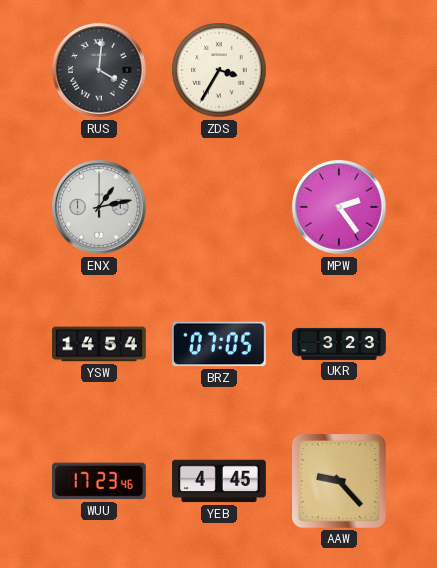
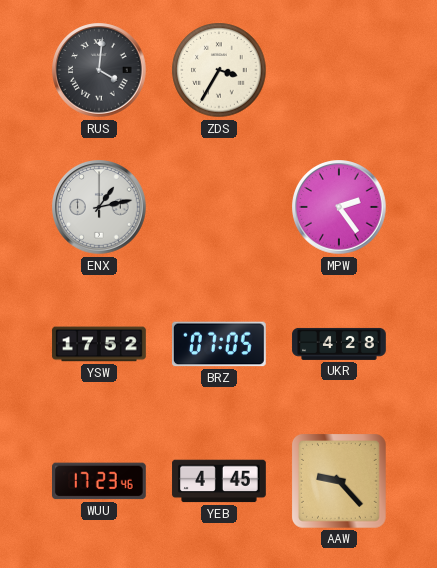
YSW: 14:54 -> 17:52 (99, 344)
UKR: 3:23 -> 4:28 (339, 344)
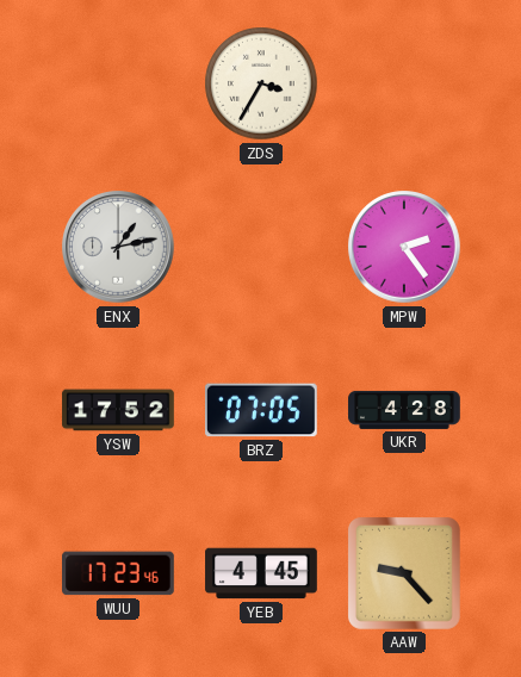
RUS: 4:01 -> none (99, 70)
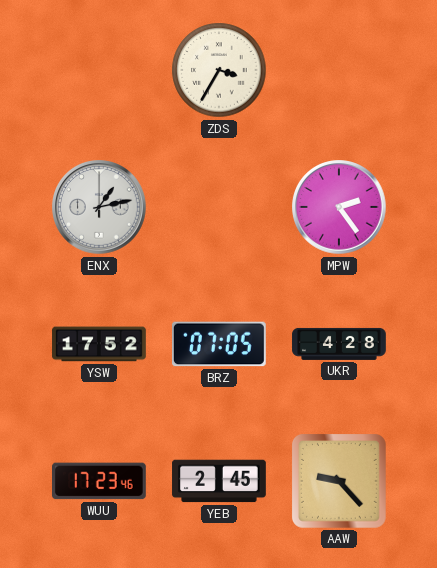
YEB: 4:45 -> 2:45 (219, 481)
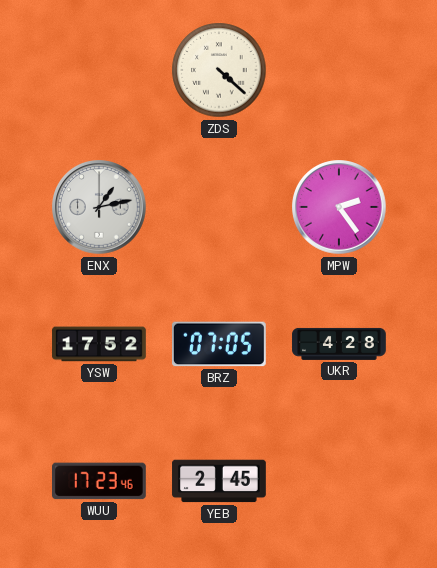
ZDS: 3:35 -> 4:22 (219, 70)
AAW: 9:23 -> none (339, 481)
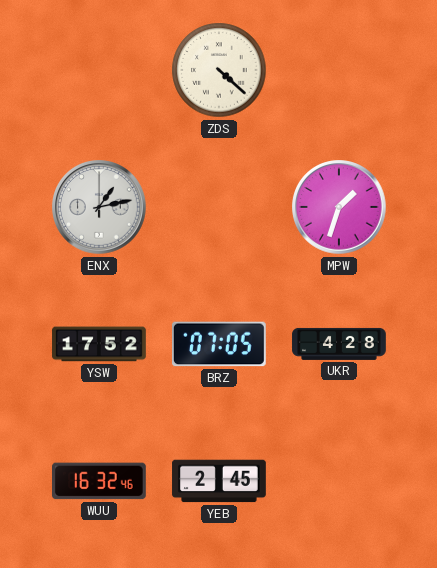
MPW: 2:24 -> 1:33 (339, 207)
WUU: 17:23 -> 16:32 (100, 481)
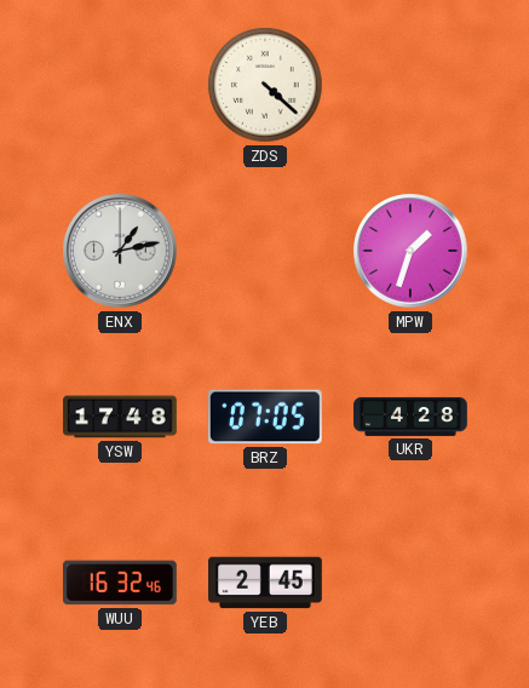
YSW: 17:52 -> 17:48 (120, 417)
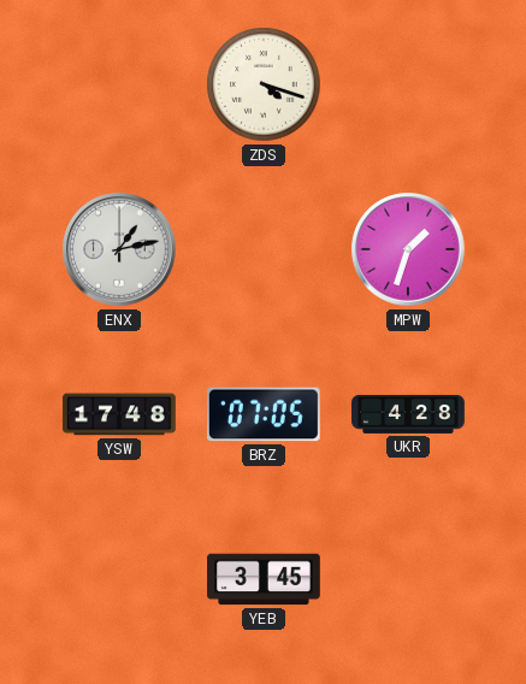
ZDS: 4:22 -> 4:18 (264, 84)
WUU: 16:32 -> none (121, 583)
YEB: 2:45 -> 3:45 (264, 579)
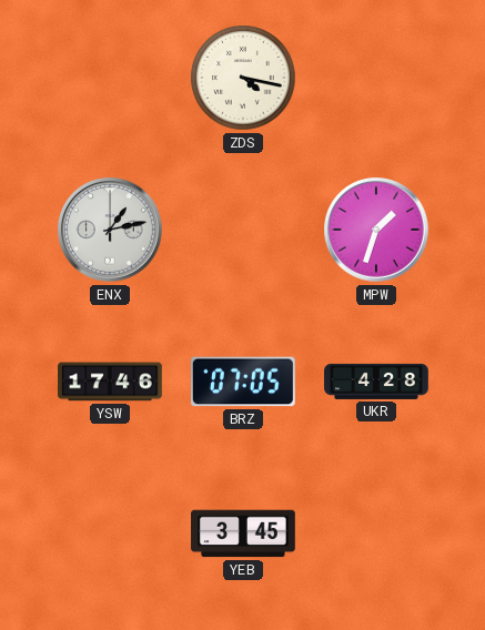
ZDS: 4:18 -> 4:17 (243, 78)
YSW: 17:48 -> 17:46 (110, 382)
